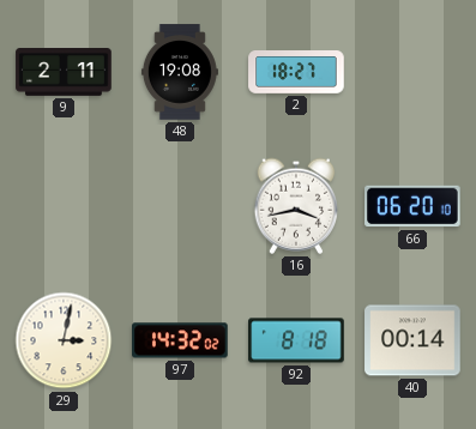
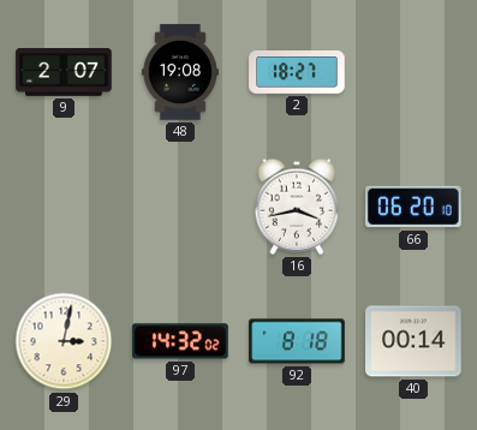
9: 2:11 -> 2:07 (64, 73)
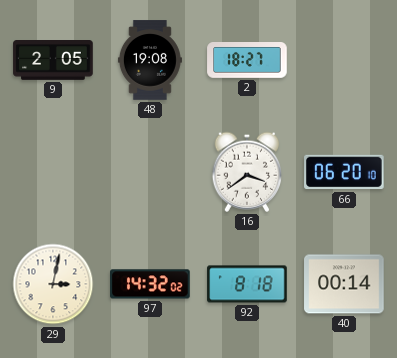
9: 2:07 -> 2:05 (53, 61)
16: 3:43 -> 3:39 (247, 172)
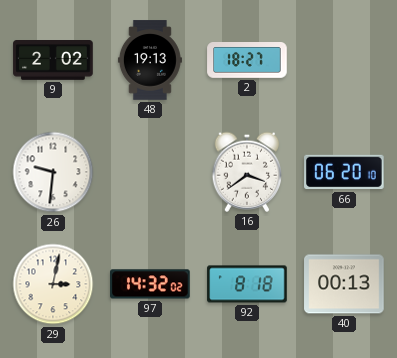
9: 2:05 -> 2:02 (53, 61)
48: 19:08 -> 19:13 (150, 60)
26: none -> 9:31 (53, 172)
40: 00:14 -> 00:13 (344, 284)
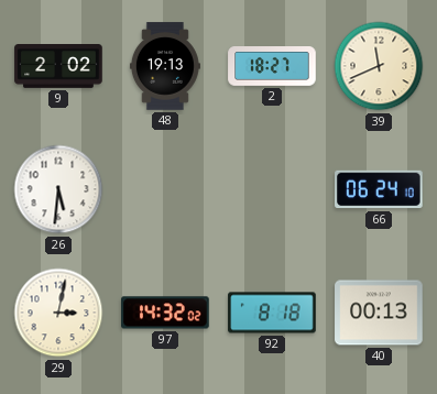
39: none -> 11:41 (379, 66)
26: 9:31 -> 5:31 (58, 189)
16: 3:39 -> none (247, 172)
66: 06:20 -> 06:24 (379, 189)
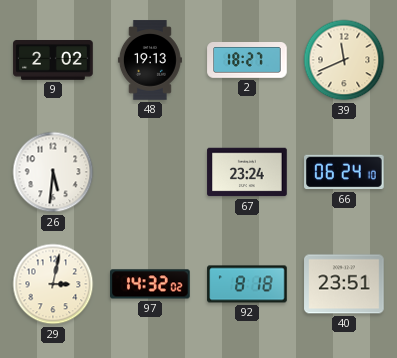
67: none -> 23:24 (247, 172)
40: 00:13 -> 23:51 (344, 284)
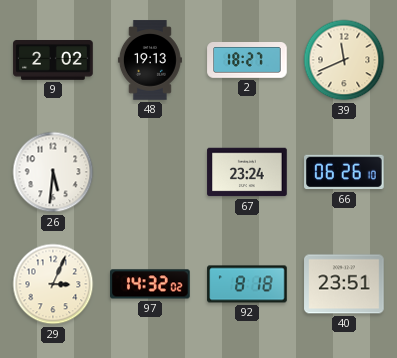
66: 06:24 -> 06:26 (344, 172)
29: 3:02 -> 3:04 (53, 284)
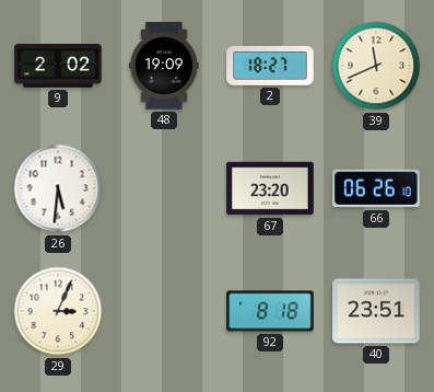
48: 19:13 -> 19:09 (164, 66)
67: 23:24 -> 23:20 (270, 188)
97: 14:32 -> none (150, 284)
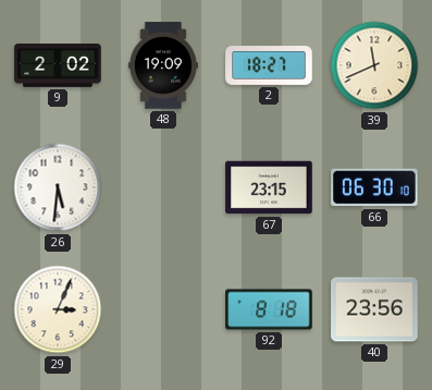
67: 23:20 -> 23:15 (269, 187)
66: 06:26 -> 06:30 (374, 187)
40: 23:51 -> 23:56 (374, 309)
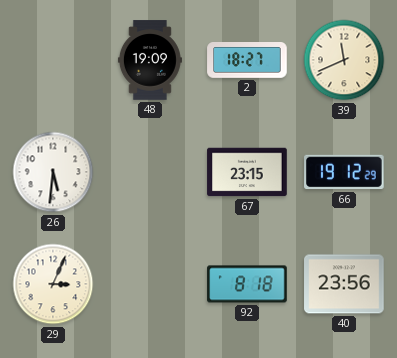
9: 2:02 -> none (58, 66)
66: 06:30 -> 19:12 (344, 172)
